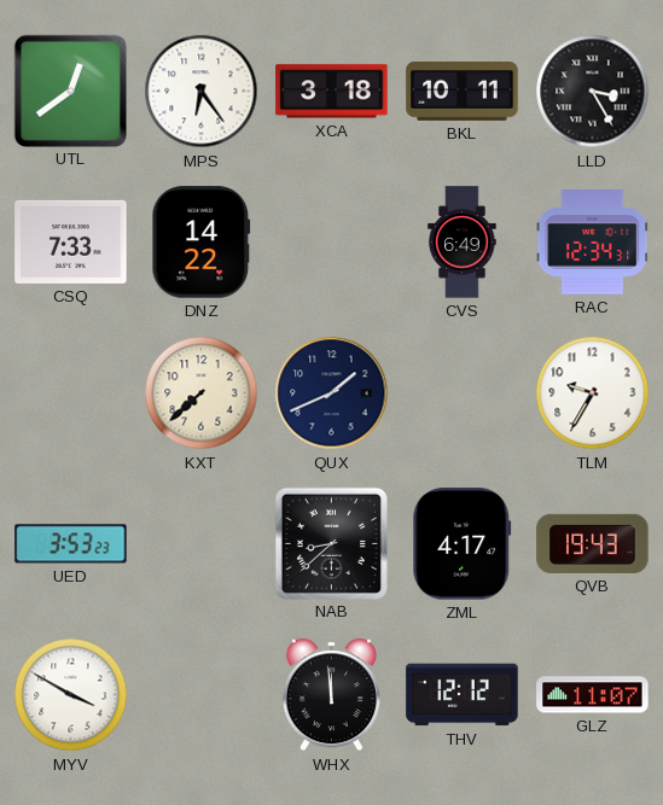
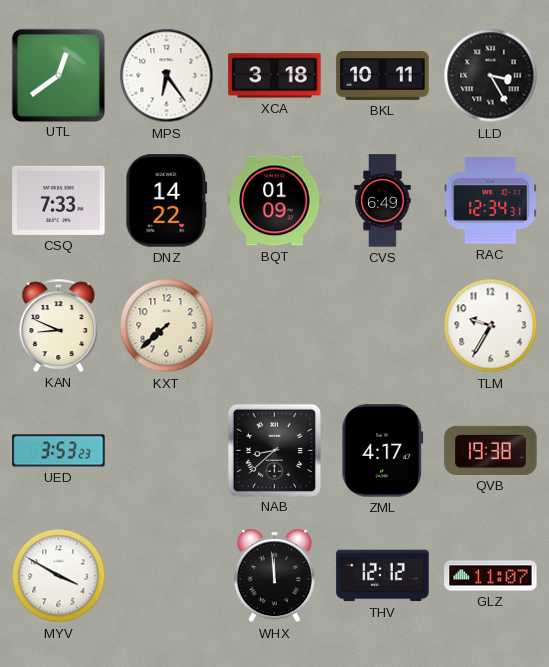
BQT: none -> 01:09 (275, 201)
KAN: none -> 8:49 (59, 325)
QUX: 1:41 -> none (332, 393)
QVB: 19:43 -> 19:38 (491, 450)
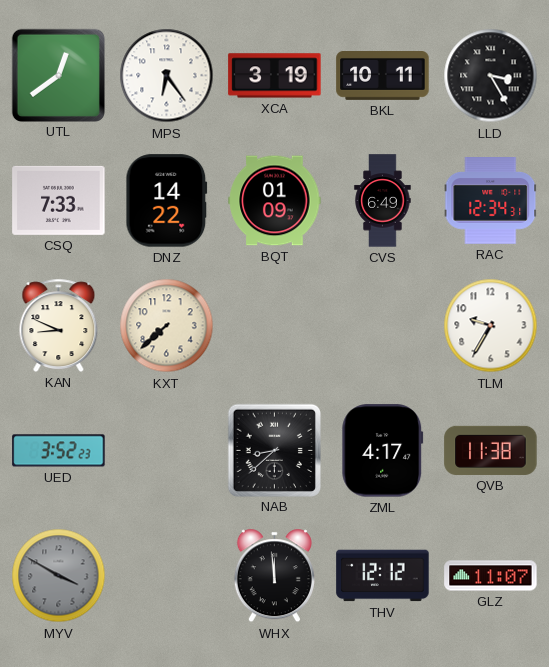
XCA: 3:18 -> 3:19 (275, 76)
UED: 3:53 -> 3:52 (59, 451)
QVB: 19:38 -> 11:38 (491, 450)
MYV dial: white -> grey (59, 576)
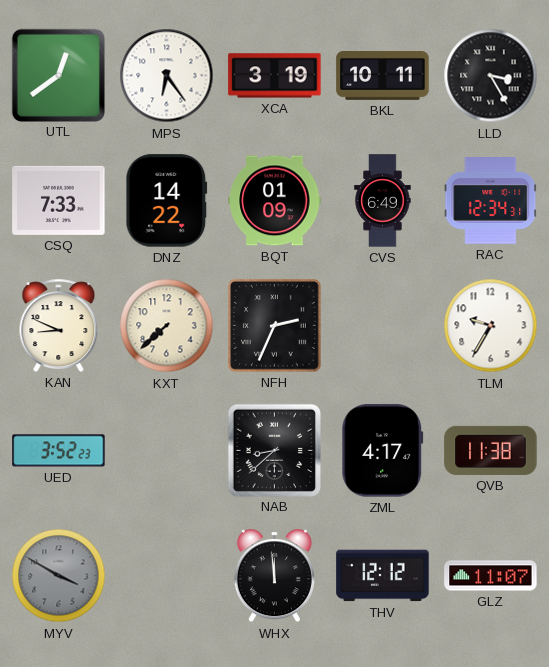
NFH: none -> 2:34 (275, 326)
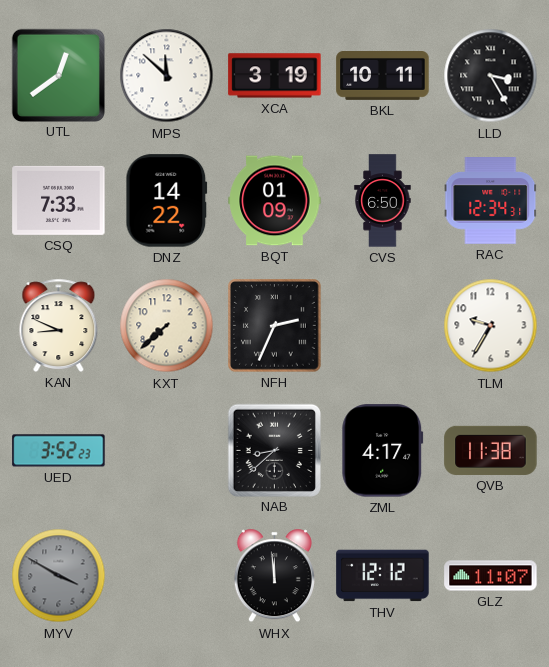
MPS: 6:24 -> 11:52 (167, 76)
CVS: 6:49 -> 6:50 (383, 201)
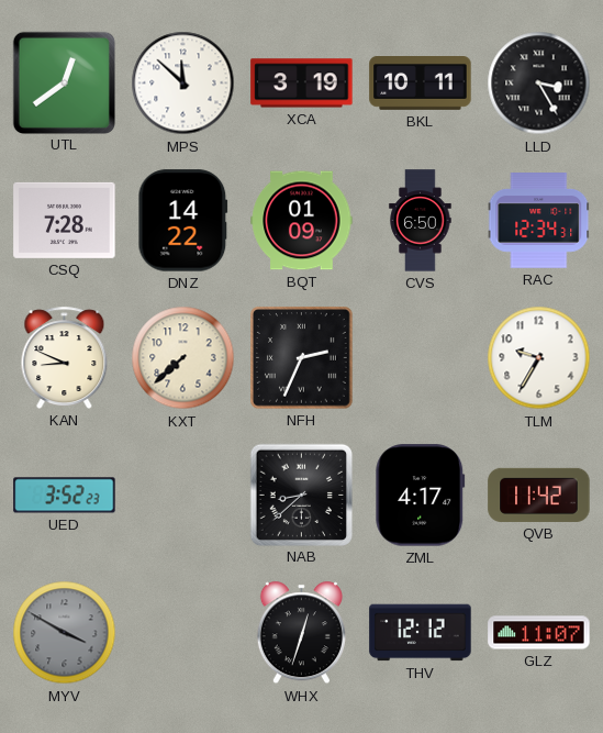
CSQ: 7:33 -> 7:28 (65, 220)
QVB: 11:38 -> 11:42 (539, 495)
WHX: 11:59 -> 12:33 (301, 633)
